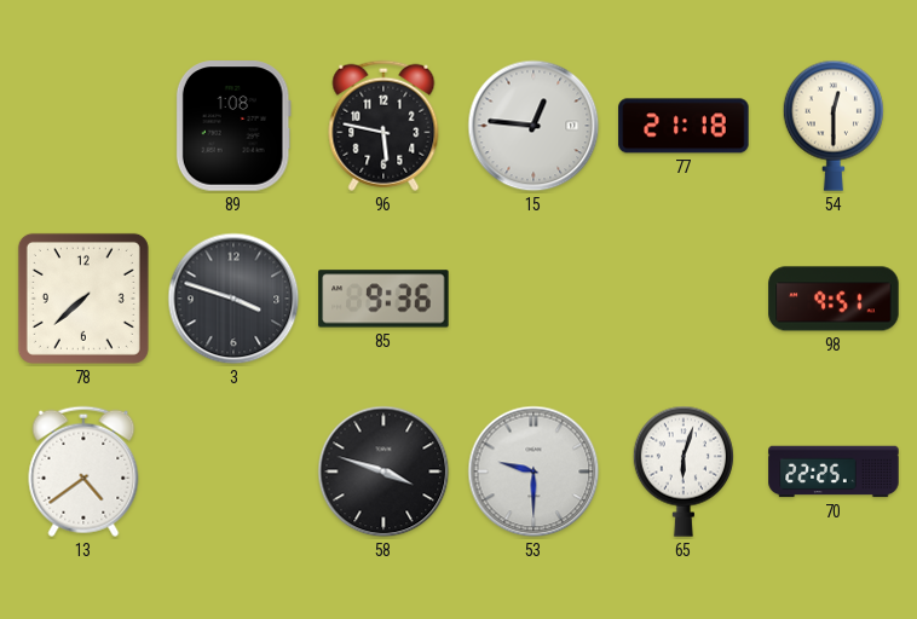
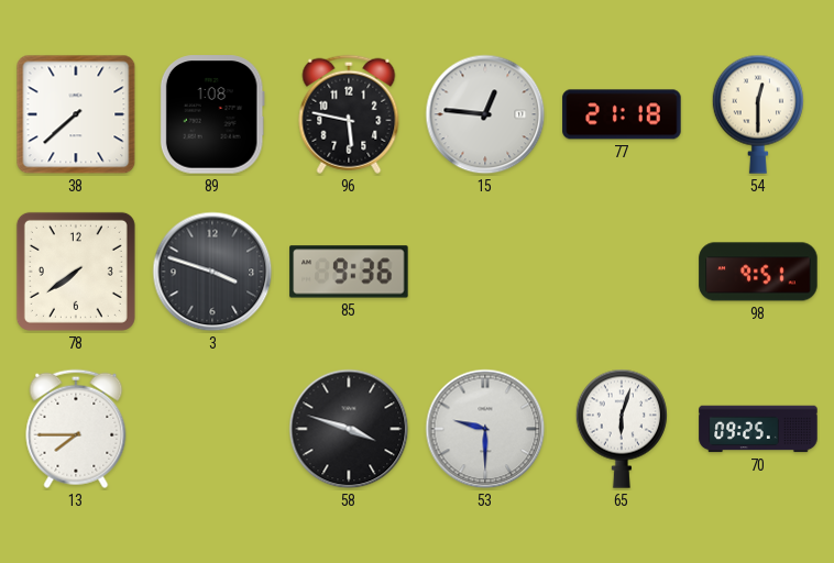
38: none -> 7:38 (76, 114)
78: 7:38 -> 7:39 (76, 272)
13: 4:39 -> 7:45 (76, 429)
70: 22:25 -> 09:25 (758, 429)
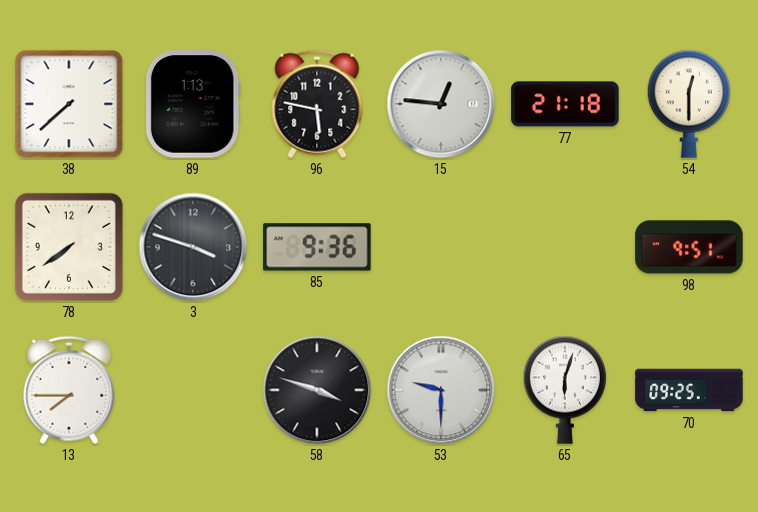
89: 1:08 -> 1:13 (193, 104)
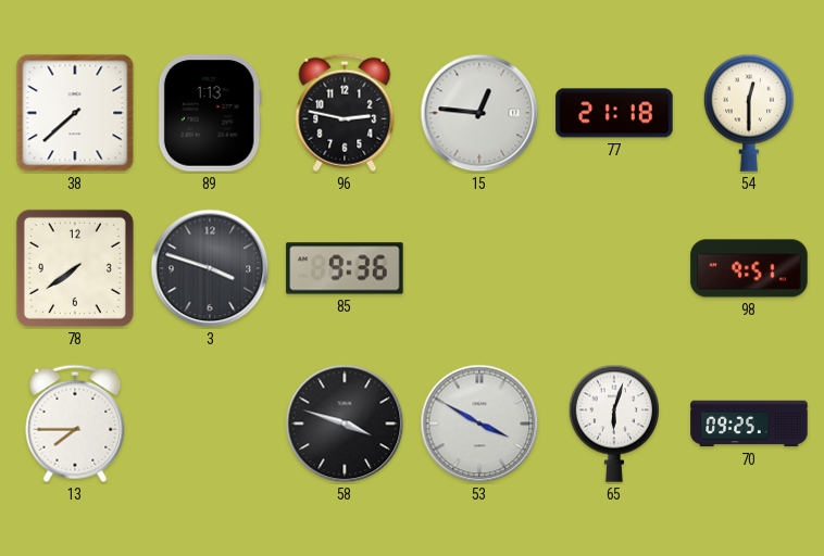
96: 5:47 -> 2:47 (345, 113)
53: 9:30 -> 3:50 (479, 424)
